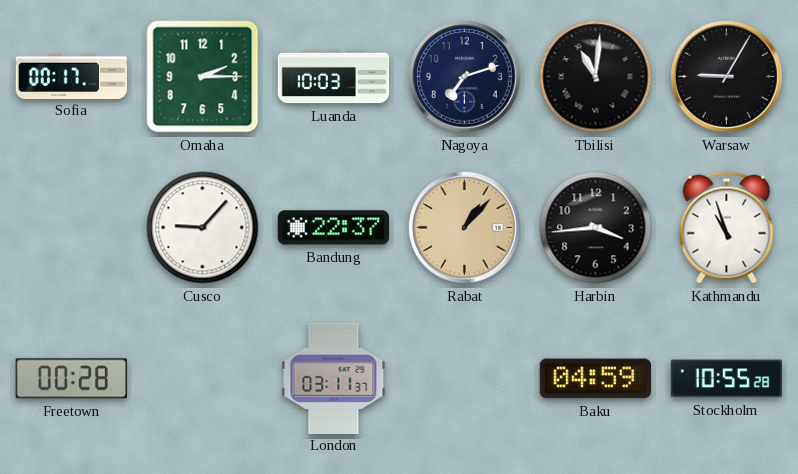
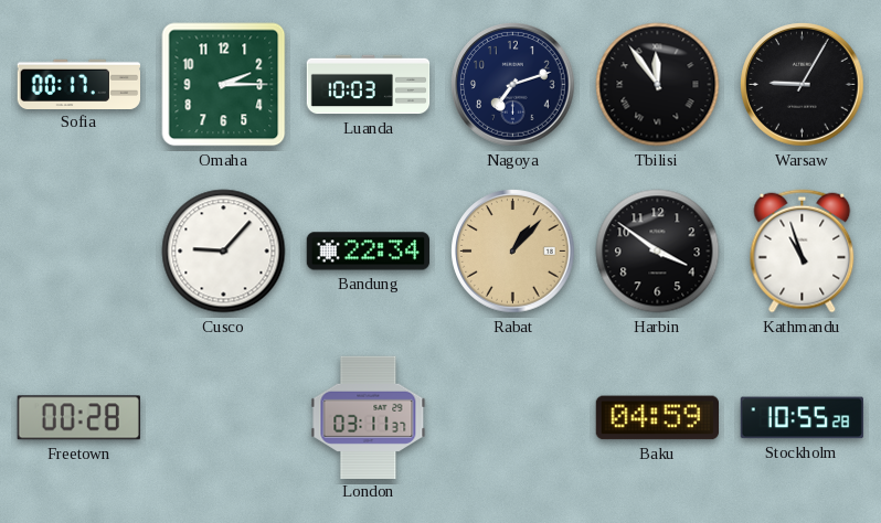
Tbilisi: 11:01 -> 11:54 (658, 85)
Bandung: 22:37 -> 22:34 (368, 252)
Harbin: 3:44 -> 3:51 (658, 252)
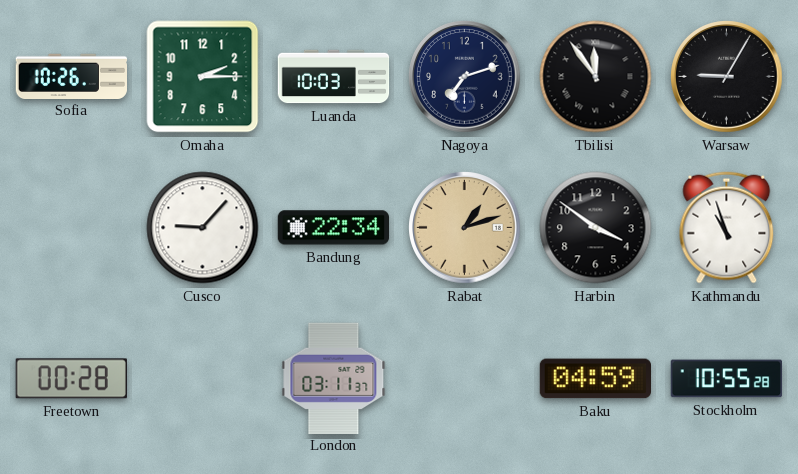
Sofia: 00:17 -> 10:26 (71, 76)
Rabat: 1:07 -> 1:12 (465, 228)
